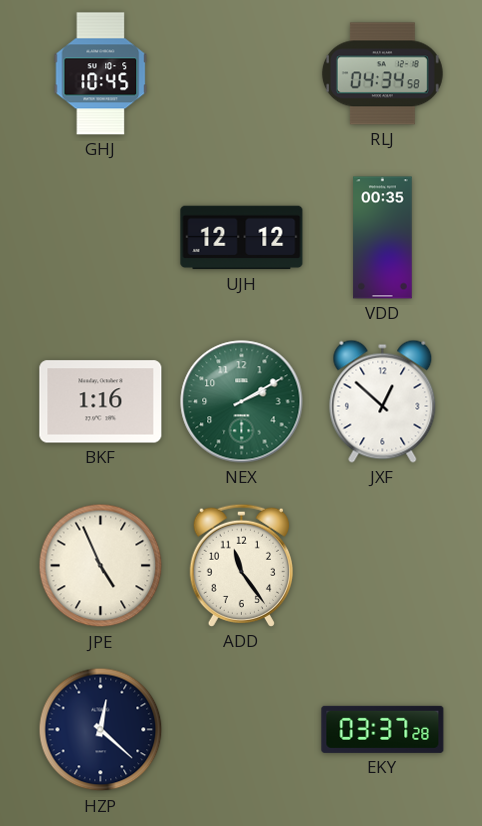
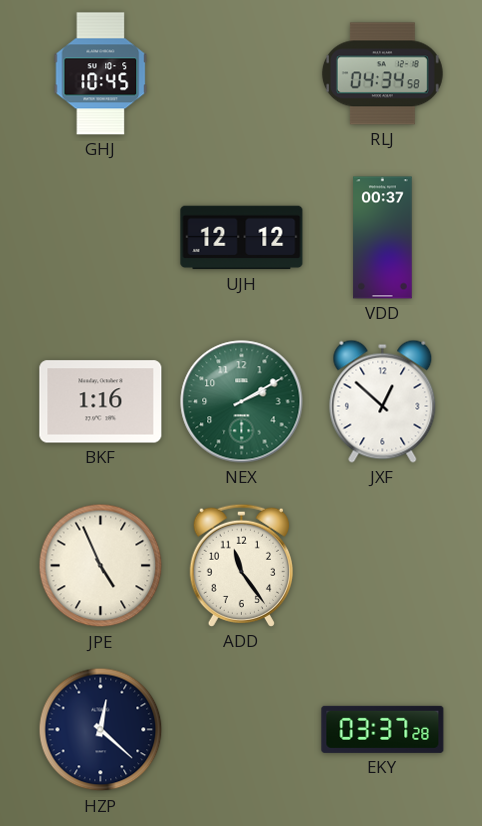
VDD: 00:35 -> 00:37 (383, 238)
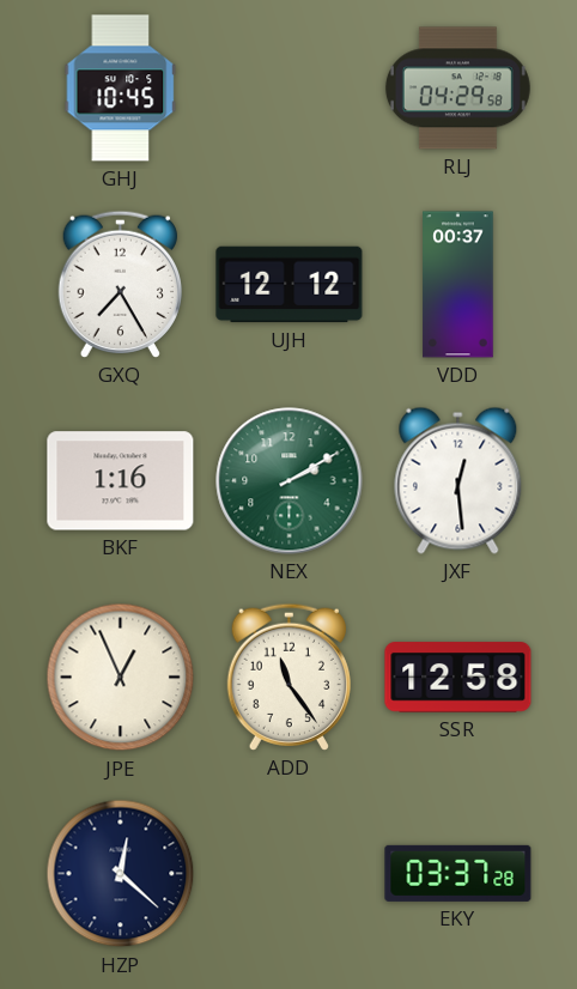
RLJ: 04:34 -> 04:29 (457, 89)
GXQ: none -> 7:25 (120, 284)
JXF: 12:52 -> 12:29 (458, 480)
JPE: 4:56 -> 12:56 (121, 678)
SSR: none -> 12:58 (458, 678)
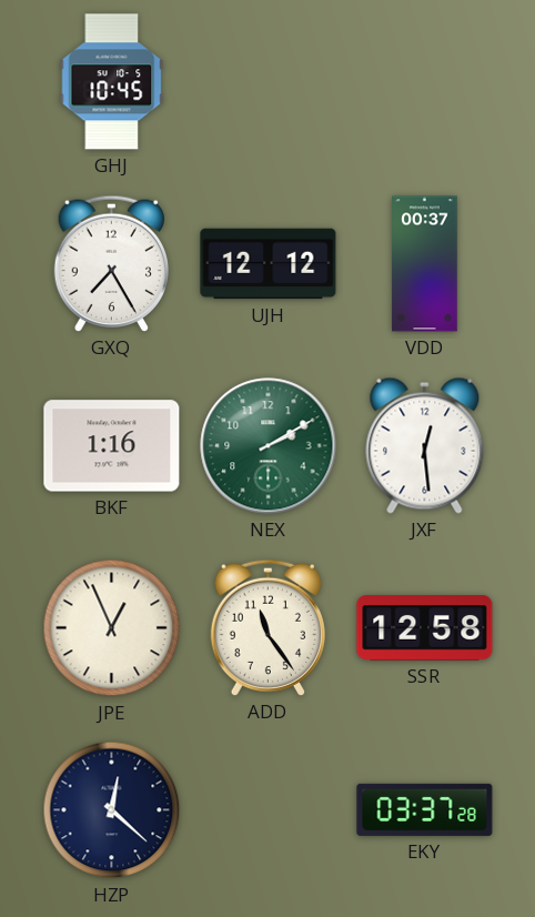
RLJ: 04:29 -> none (457, 89)
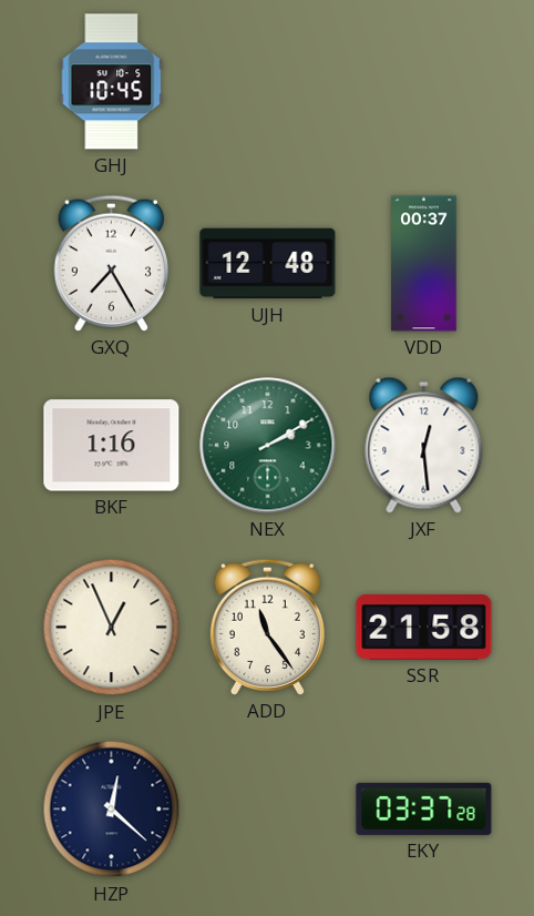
UJH: 12:12 -> 12:48 (268, 264)
SSR: 12:58 -> 21:58 (424, 628)
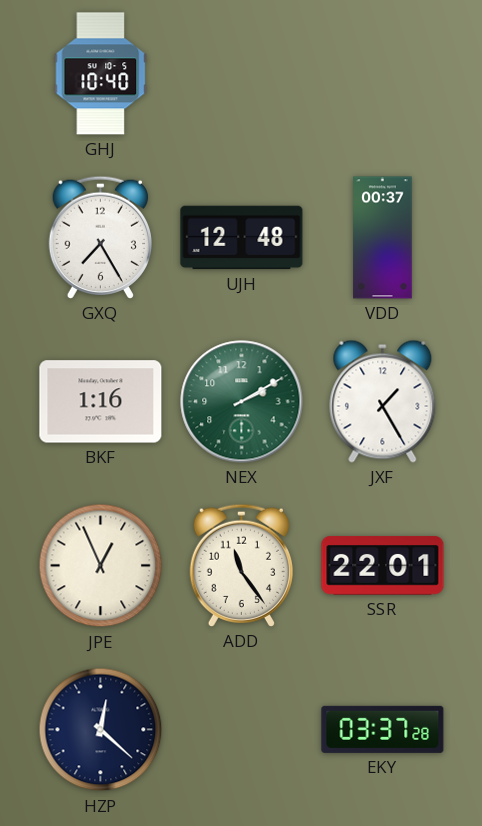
GHJ: 10:45 -> 10:40 (101, 74)
JXF: 12:29 -> 1:25 (383, 401)
SSR: 21:58 -> 22:01 (383, 566)
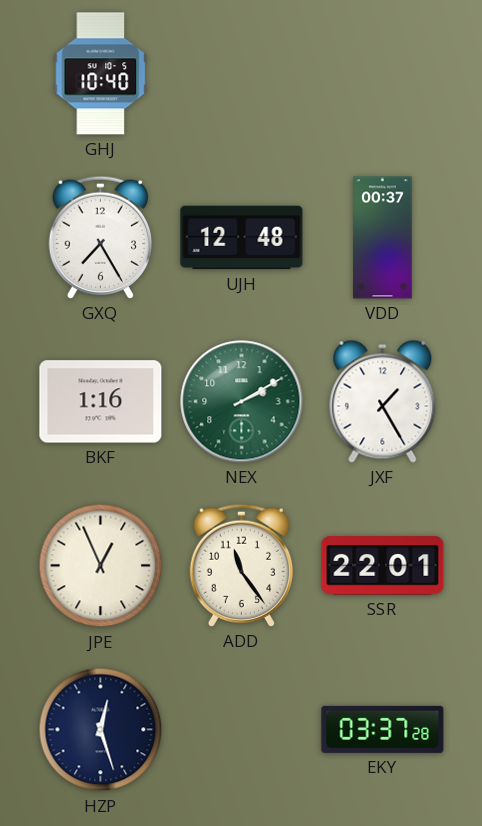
HZP: 12:22 -> 12:27 (101, 730)
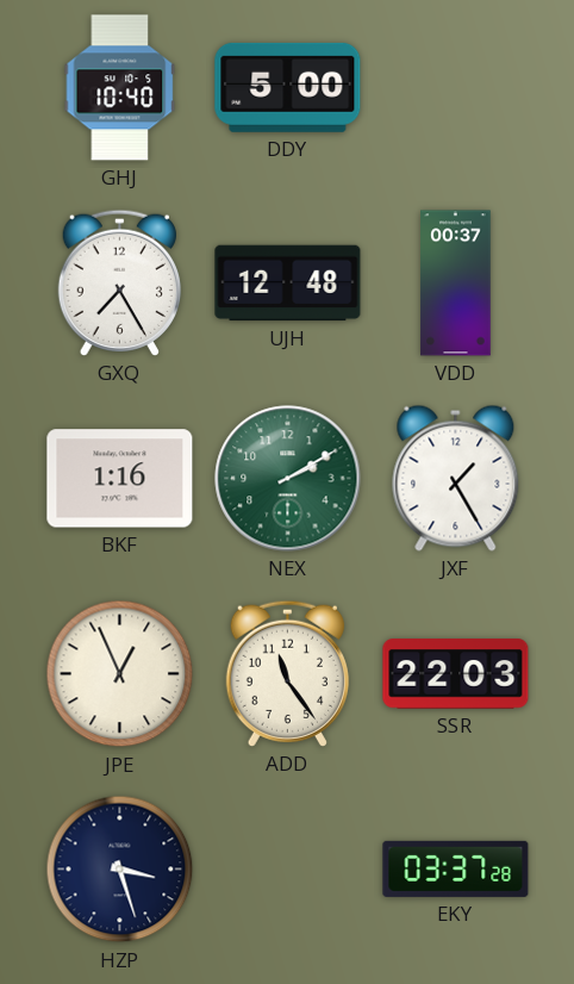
DDY: none -> 5:00 (288, 87)
SSR: 22:01 -> 22:03 (456, 674)
HZP: 12:27 -> 3:27 (120, 870)
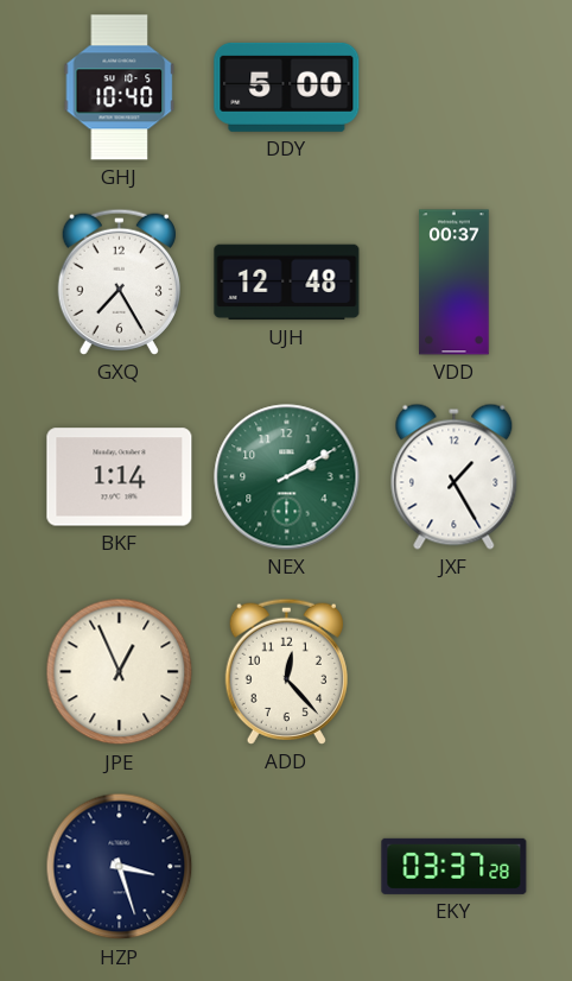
BKF: 1:16 -> 1:14 (120, 477)
ADD: 11:24 -> 12:23 (286, 671)
SSR: 22:03 -> none (456, 674)
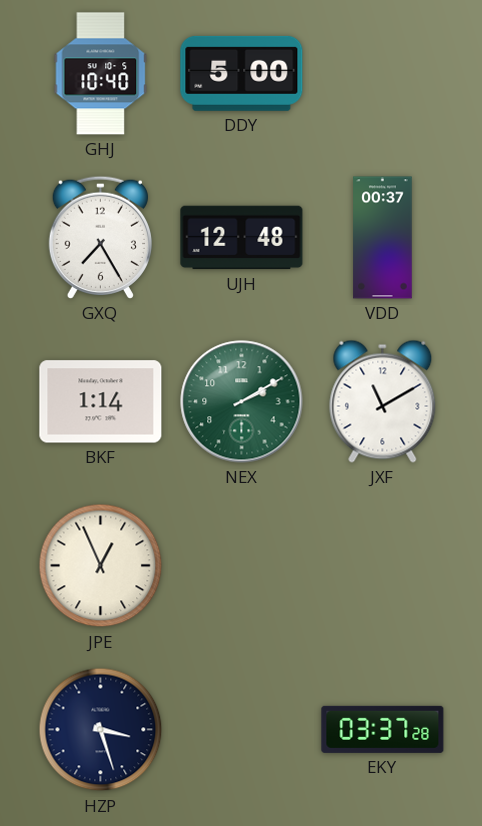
JXF: 1:25 -> 11:10 (383, 401)
ADD: 12:23 -> none (286, 671)
